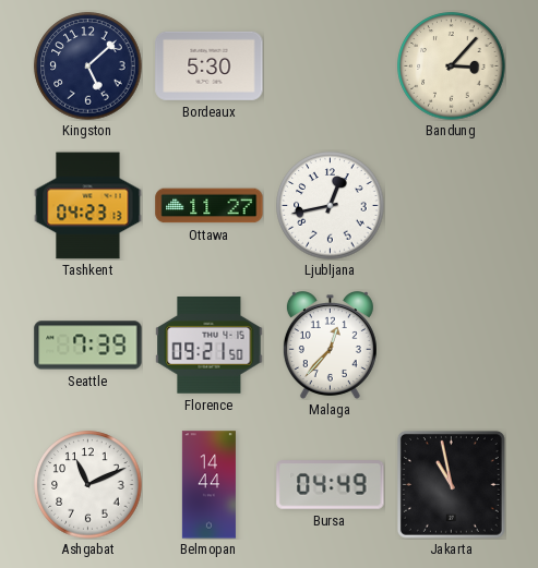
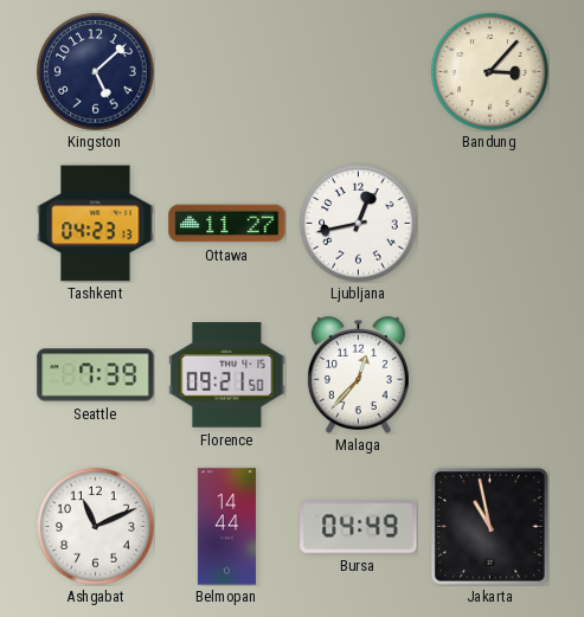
Bordeaux: 5:30 -> none (210, 65)
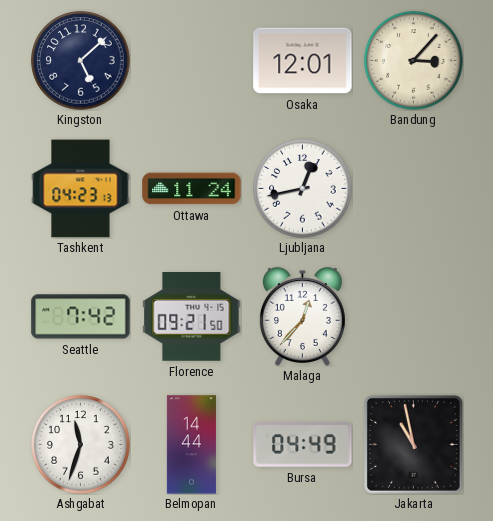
Osaka: none -> 12:01 (303, 61)
Ottawa: 11:27 -> 11:24 (192, 189)
Seattle: 7:39 -> 7:42 (81, 317)
Ashgabat: 11:11 -> 11:33 (81, 445)
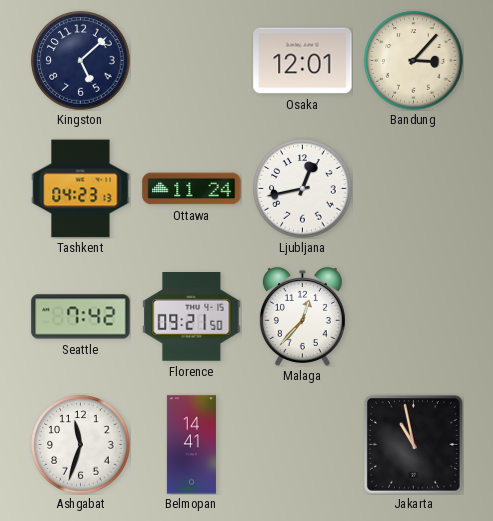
Belmopan: 14:44 -> 14:41 (191, 445)
Bursa: 04:49 -> none (303, 445)
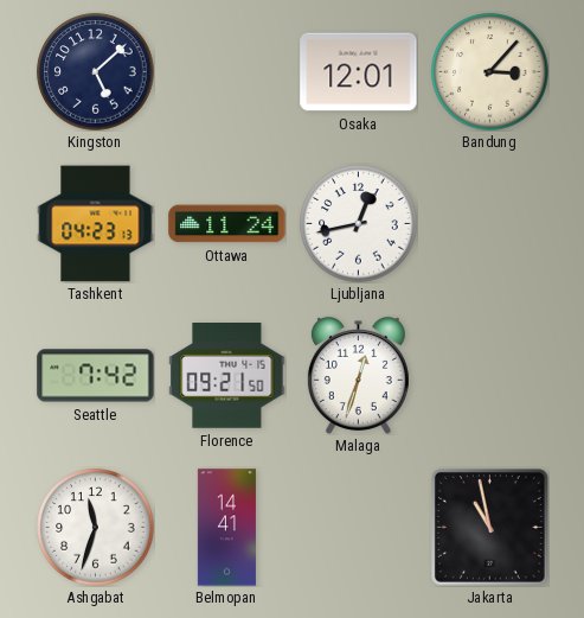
Malaga: 12:37 -> 12:33 (358, 376)
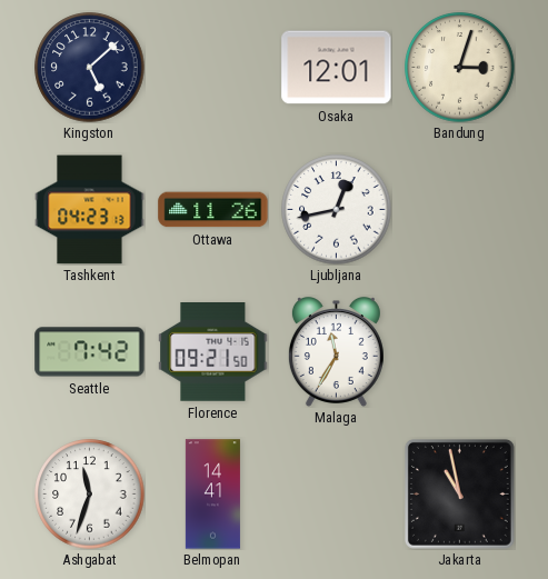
Bandung: 3:07 -> 3:03 (460, 68)
Ottawa: 11:24 -> 11:26 (213, 210)
Malaga: 12:33 -> 11:35 (336, 352)
